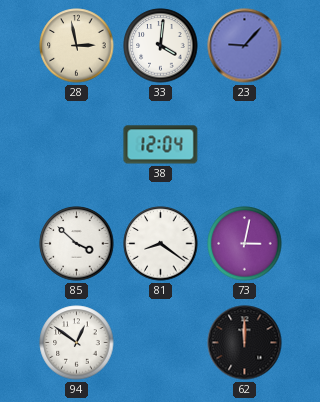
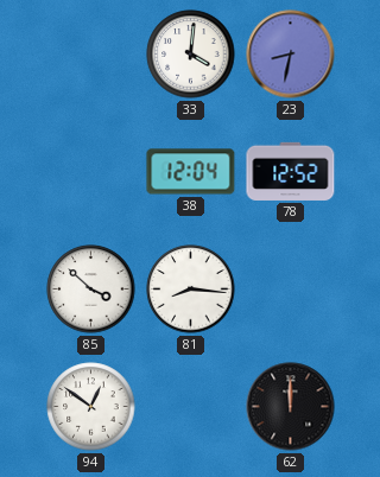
28: 2:58 -> none (77, 46)
23: 9:07 -> 8:32 (291, 55)
78: none -> 12:52 (291, 171)
81: 8:21 -> 8:16 (191, 290)
73: 3:02 -> none (245, 244)
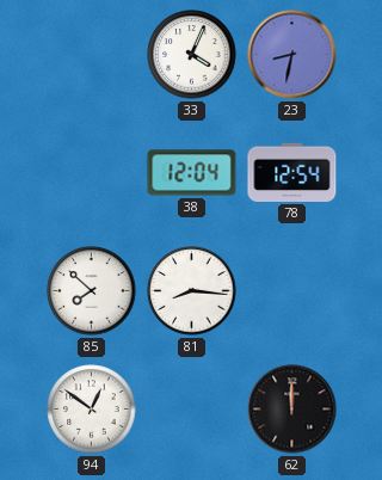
33: 4:01 -> 4:04 (192, 55)
78: 12:52 -> 12:54 (292, 172)
85: 3:52 -> 7:52 (92, 291)
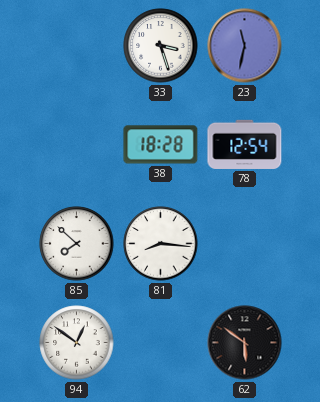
33: 4:04 -> 3:27 (161, 46)
23: 8:32 -> 11:32 (245, 46)
38: 12:04 -> 18:28 (161, 145)
62: 12:00 -> 5:51 (245, 343)
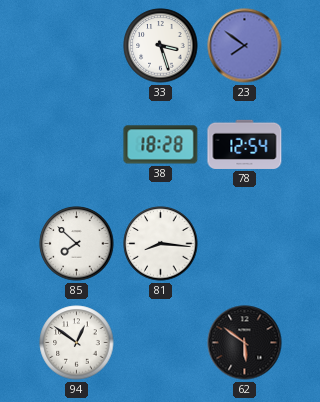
23: 11:32 -> 7:51 (245, 46)
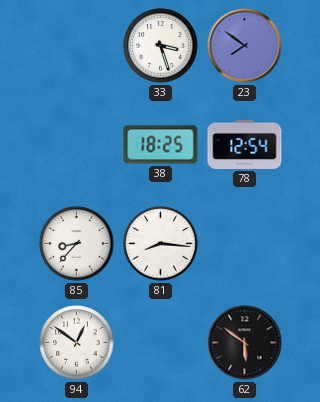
38: 18:28 -> 18:25 (161, 145)
85: 7:52 -> 8:37 (77, 244)
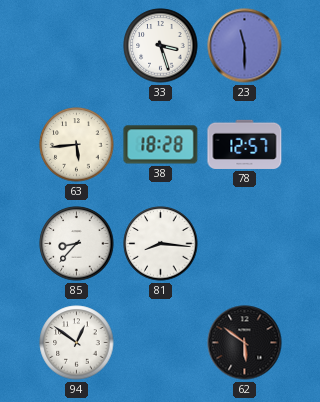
23: 7:51 -> 11:30 (245, 46)
63: none -> 5:44 (77, 145)
38: 18:25 -> 18:28 (161, 145)
78: 12:54 -> 12:57 (245, 144)
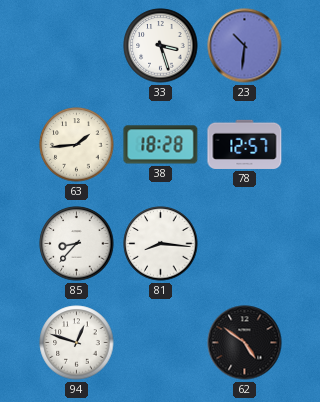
23: 11:30 -> 10:31 (245, 46)
63: 5:44 -> 1:44 (77, 145)
94: 12:51 -> 12:48 (77, 343)
62: 5:51 -> 4:51 (245, 343)
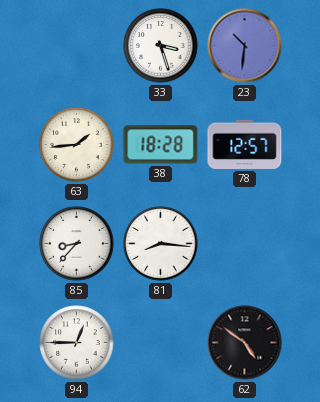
94: 12:48 -> 12:45 (77, 343)
